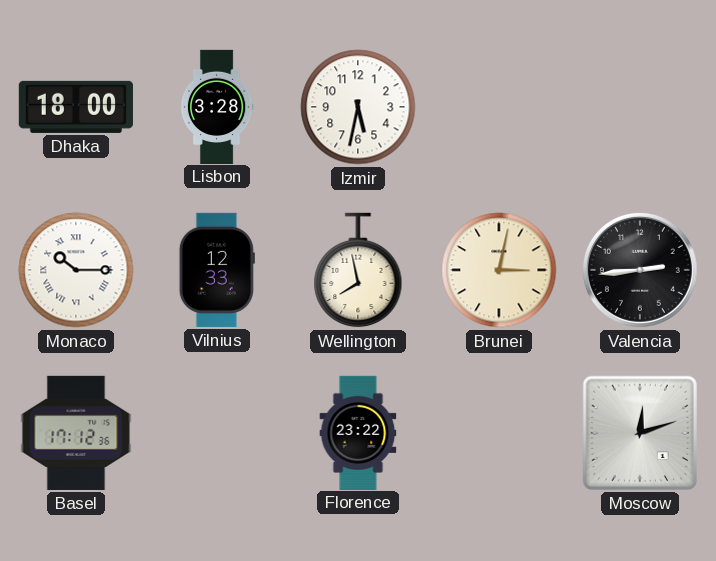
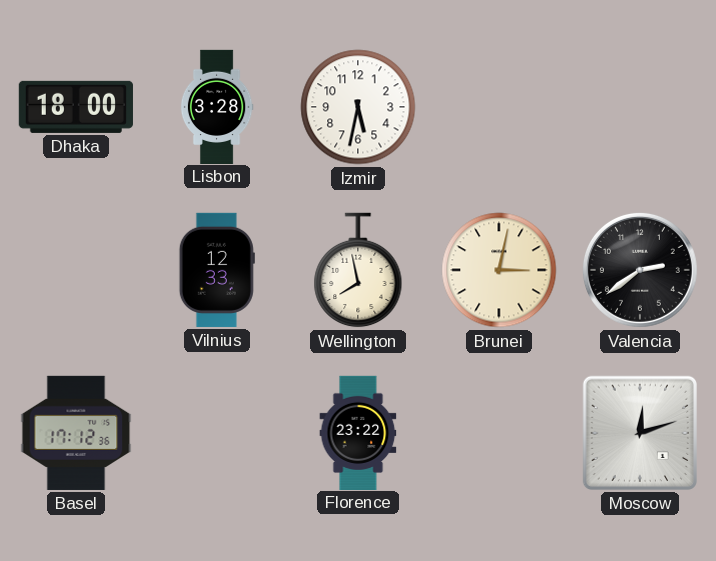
Monaco: 10:15 -> none (76, 270)
Valencia: 2:44 -> 2:39 (640, 270)
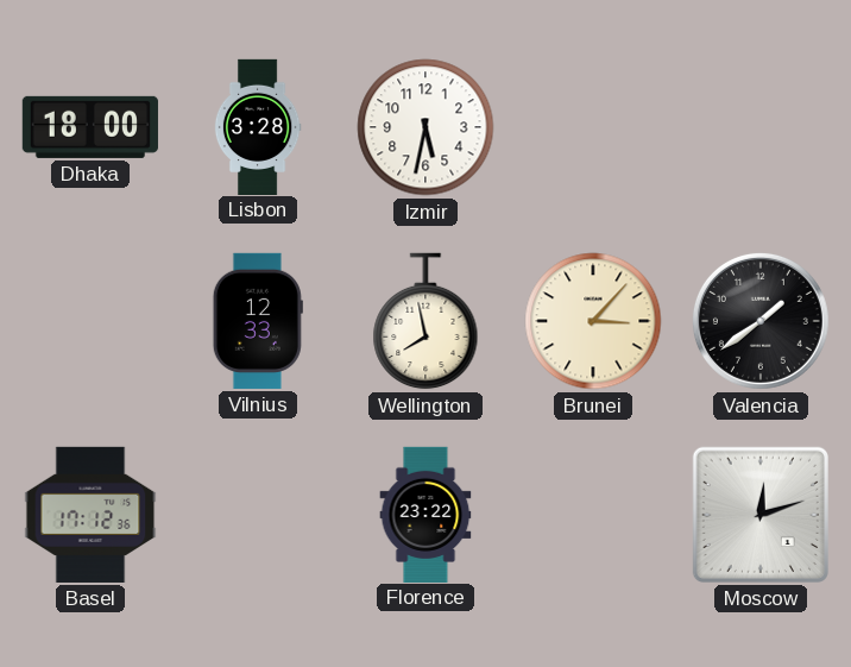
Brunei: 3:02 -> 3:07 (593, 321)
Valencia: 2:39 -> 1:39 (761, 321)
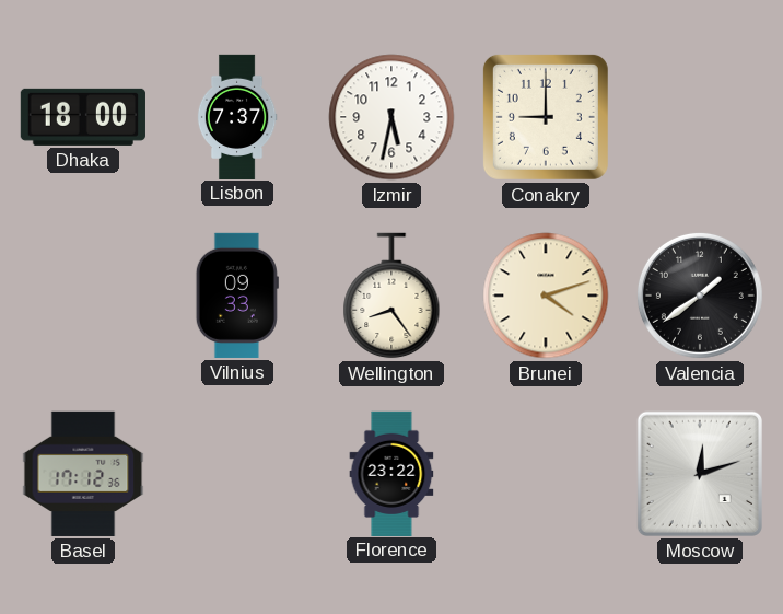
Lisbon: 3:28 -> 7:37 (237, 116)
Conakry: none -> 9:00 (546, 117)
Vilnius: 12:33 -> 09:33 (237, 296)
Wellington: 7:58 -> 8:24 (391, 296)
Brunei: 3:07 -> 4:12 (546, 296)
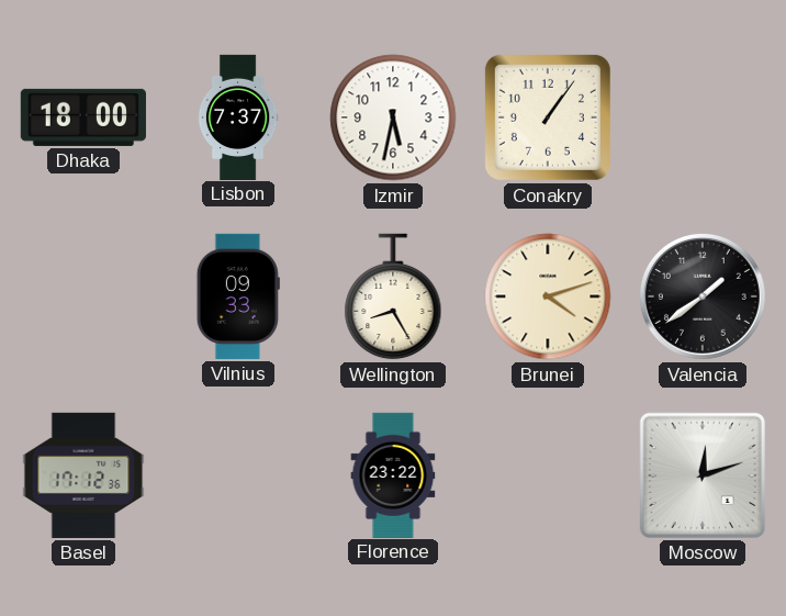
Conakry: 9:00 -> 1:06 (548, 117)
Wellington: 8:24 -> 8:25 (393, 296)
